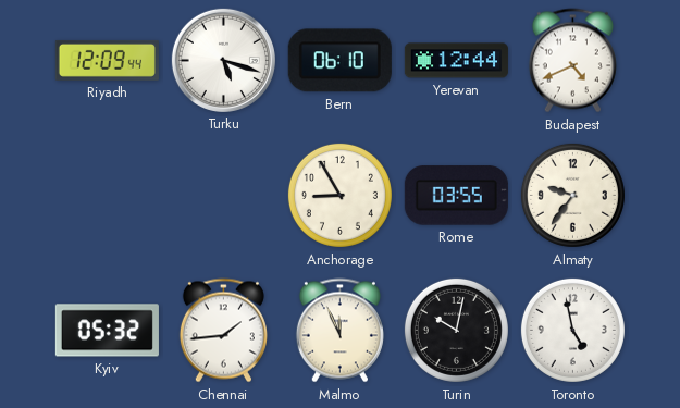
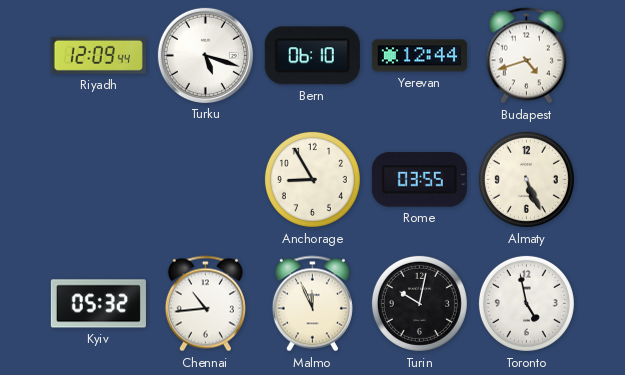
Budapest: 4:41 -> 4:42 (526, 56)
Almaty: 9:36 -> 5:26 (526, 179)
Chennai: 1:44 -> 10:44 (205, 304)
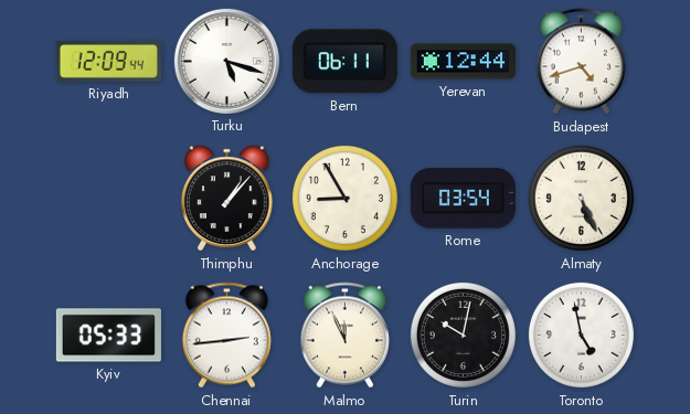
Bern: 06:10 -> 06:11 (344, 62)
Thimphu: none -> 1:07 (227, 199)
Rome: 03:55 -> 03:54 (463, 199)
Kyiv: 05:32 -> 05:33 (108, 336)
Chennai: 10:44 -> 2:44 (226, 336)
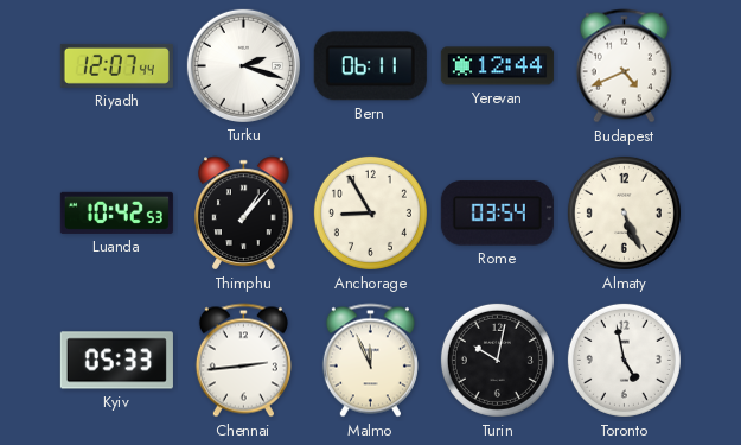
Riyadh: 12:09 -> 12:07 (116, 65)
Turku: 5:18 -> 2:18 (243, 65)
Budapest: 4:42 -> 4:41 (624, 66)
Luanda: none -> 10:42 (116, 212)
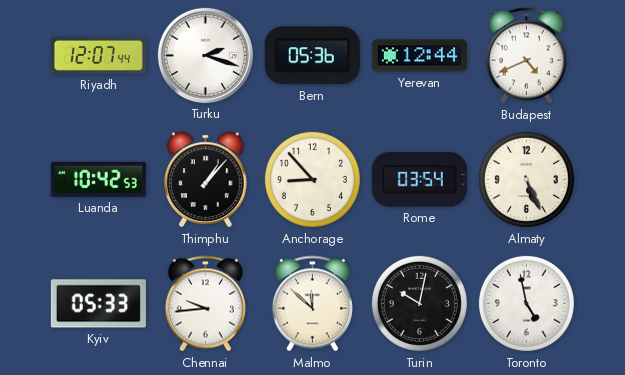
Bern: 06:11 -> 05:36 (312, 56)
Anchorage: 8:55 -> 8:53 (312, 179)
Chennai: 2:44 -> 9:44 (205, 304)
Malmo: 11:56 -> 11:52 (312, 304)
